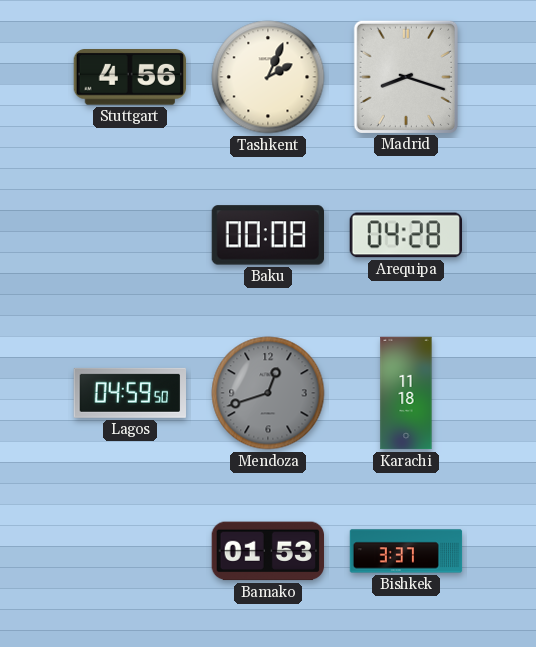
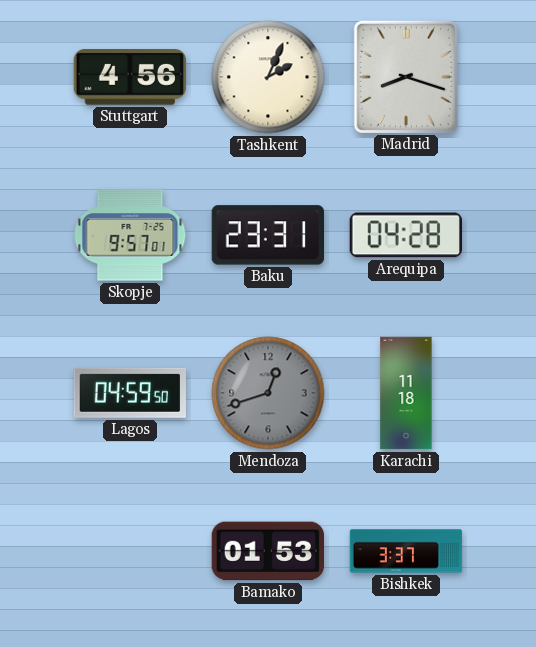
Skopje: none -> 9:57 (130, 235)
Baku: 00:08 -> 23:31 (267, 235)
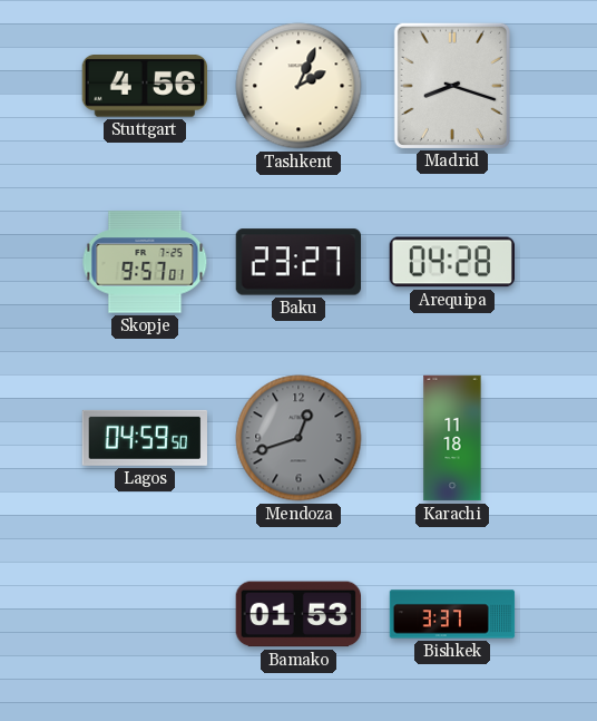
Baku: 23:31 -> 23:27 (297, 262)
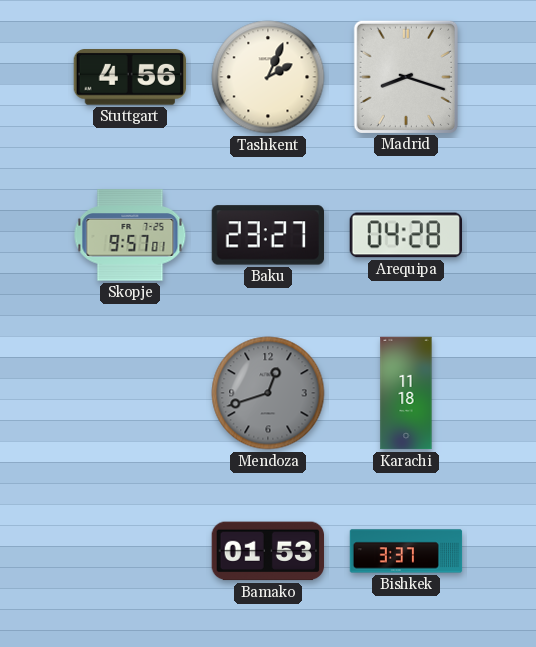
Lagos: 04:59 -> none (144, 438)
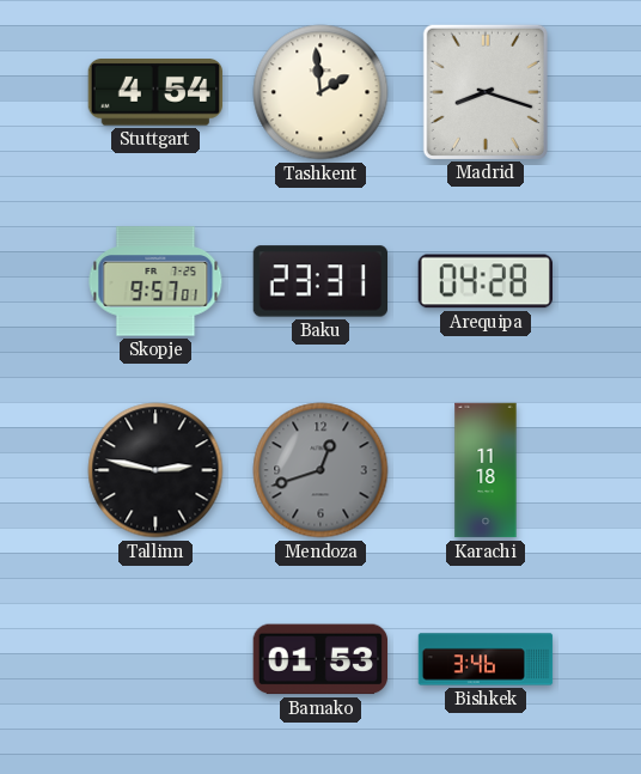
Stuttgart: 4:56 -> 4:54 (154, 93)
Tashkent: 2:04 -> 1:59 (320, 92)
Baku: 23:27 -> 23:31 (319, 281)
Tallinn: none -> 2:47 (155, 470)
Bishkek: 3:37 -> 3:46 (486, 659)
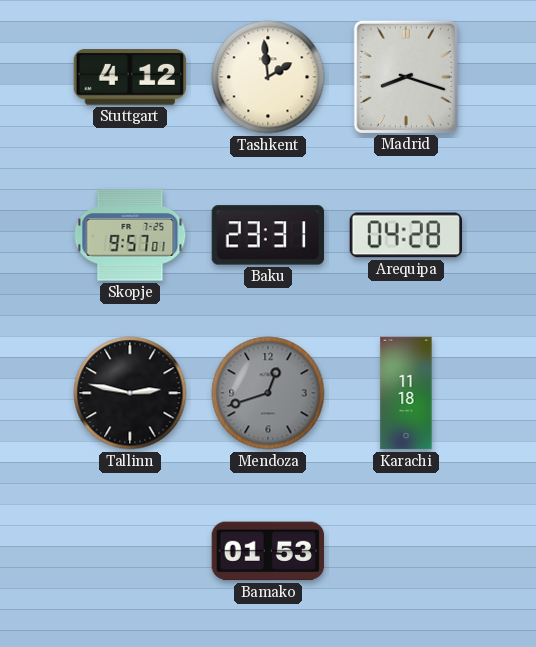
Stuttgart: 4:54 -> 4:12 (129, 78)
Bishkek: 3:46 -> none (486, 659)
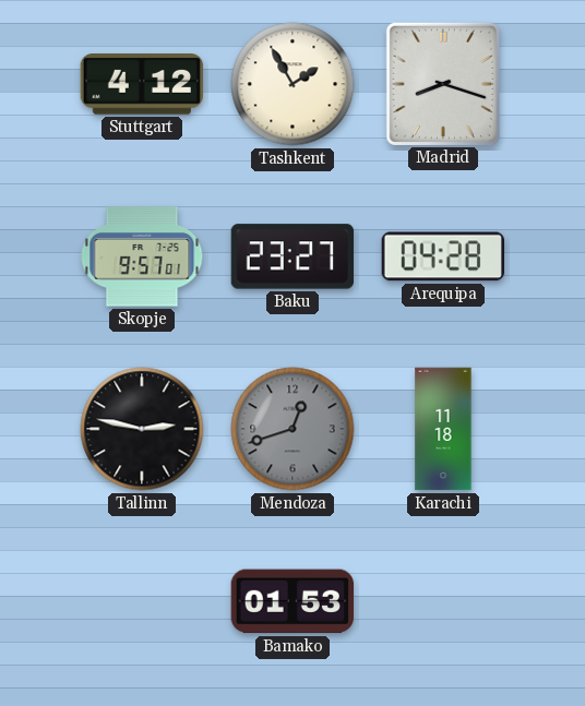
Tashkent: 1:59 -> 1:55 (292, 84)
Baku: 23:31 -> 23:27 (291, 256)
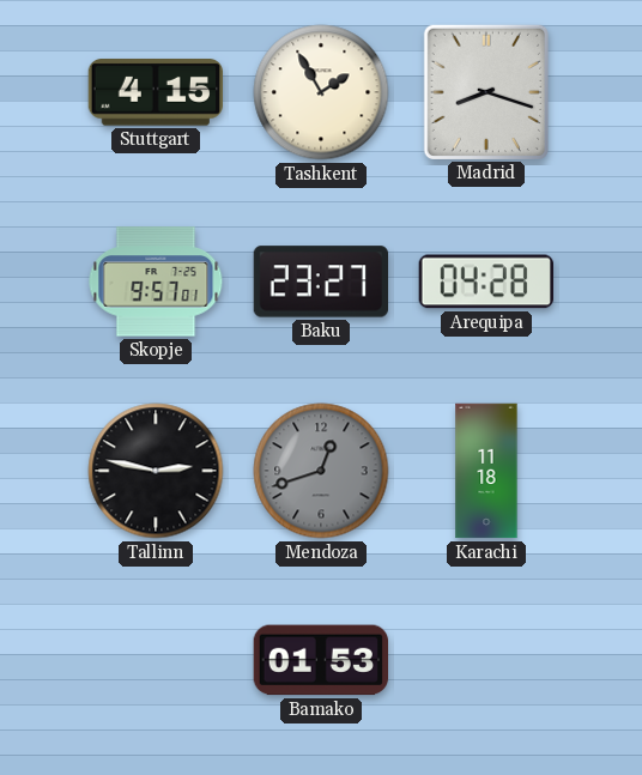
Stuttgart: 4:12 -> 4:15 (155, 93)
